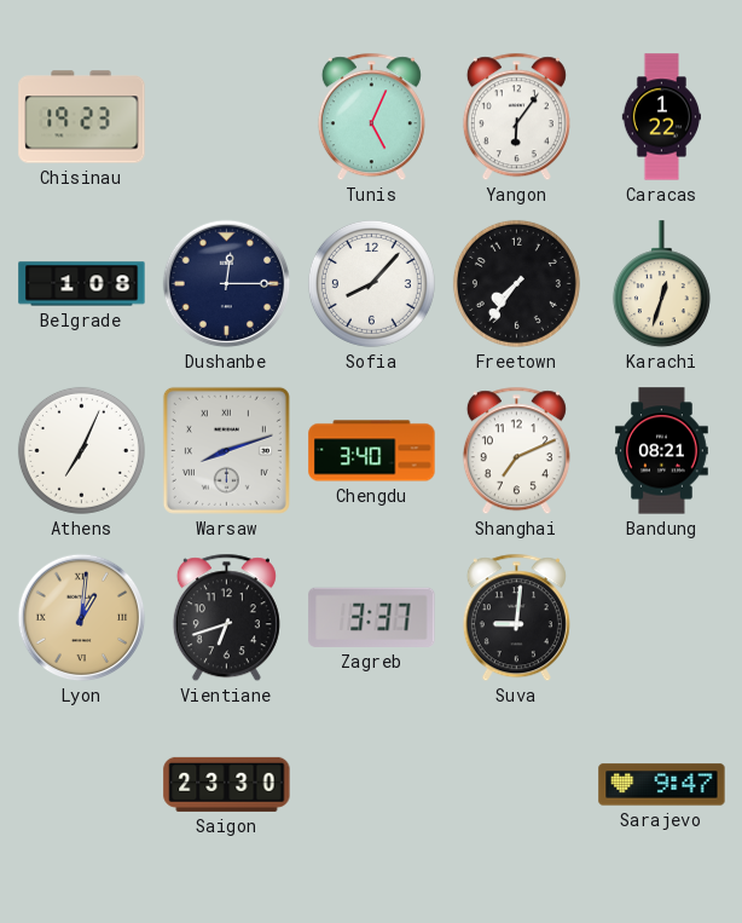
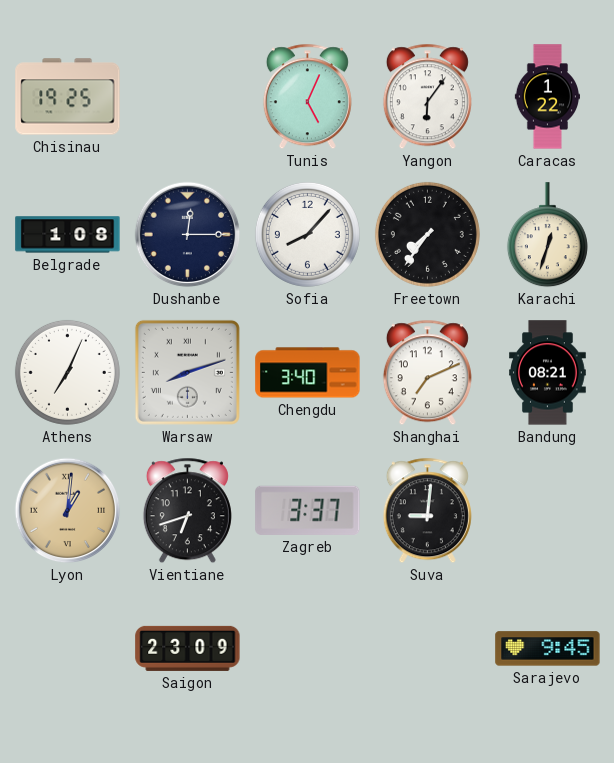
Chisinau: 19:23 -> 19:25 (68, 97)
Saigon: 23:30 -> 23:09 (188, 648)
Sarajevo: 9:47 -> 9:45 (548, 649)
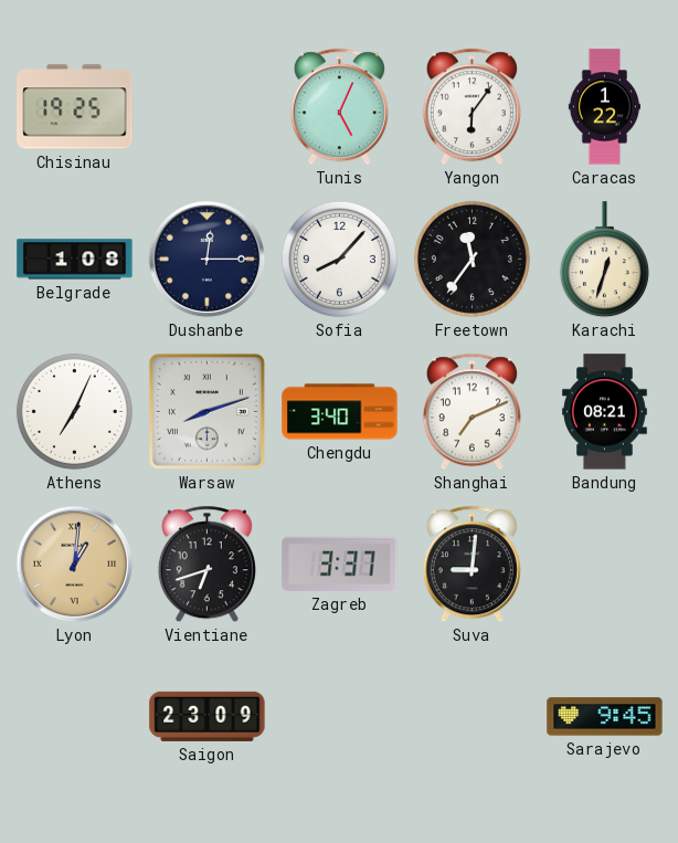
Freetown: 7:36 -> 11:36 (472, 259)
